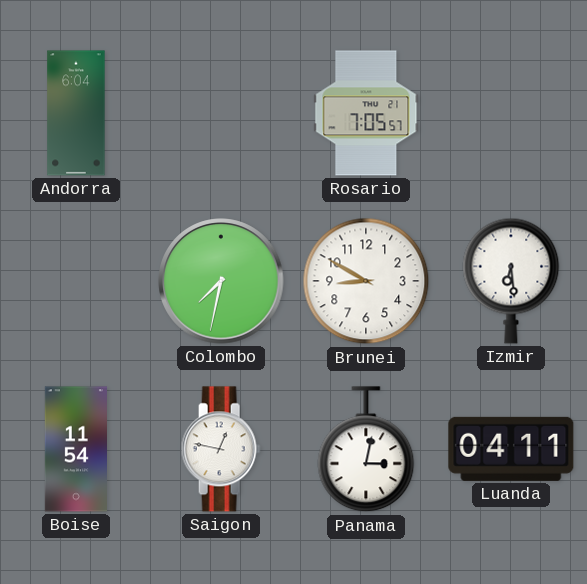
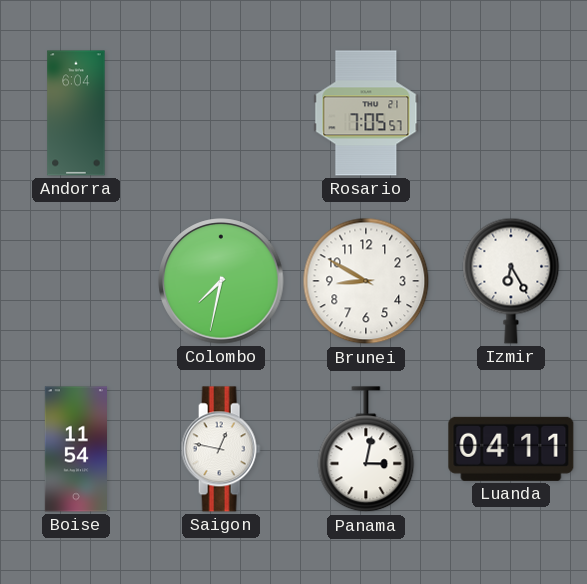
Izmir: 6:29 -> 6:25 (511, 281)
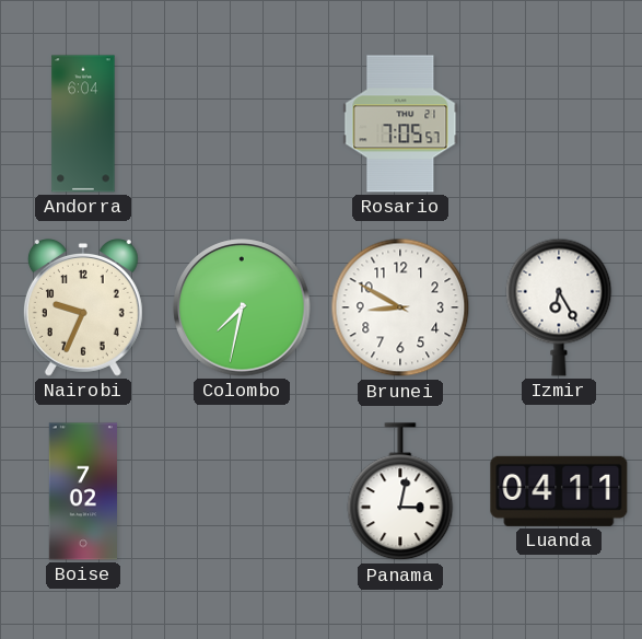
Nairobi: none -> 9:34 (83, 309)
Boise: 11:54 -> 7:02 (82, 491)
Saigon: 12:47 -> none (221, 449)
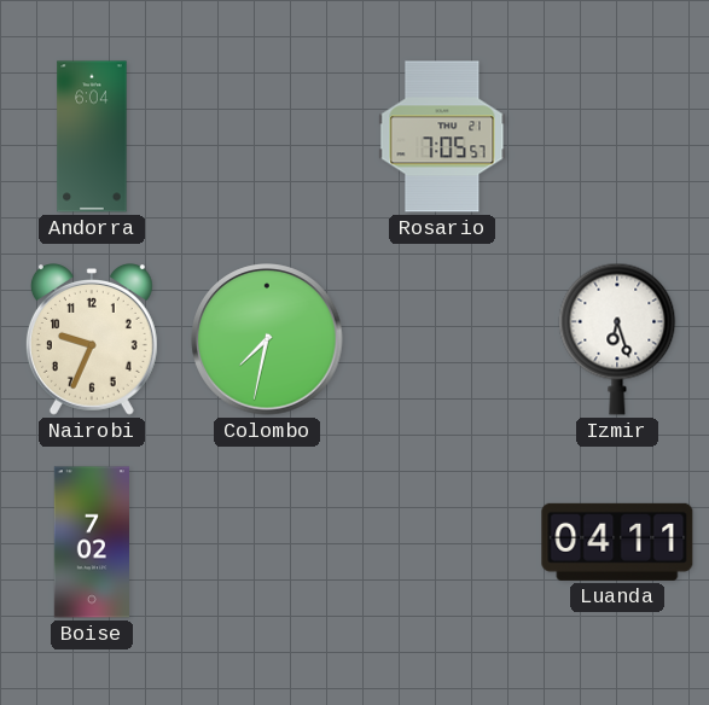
Brunei: 8:50 -> none (400, 307)
Izmir: 6:25 -> 6:27 (617, 339)
Panama: 3:02 -> none (400, 492)
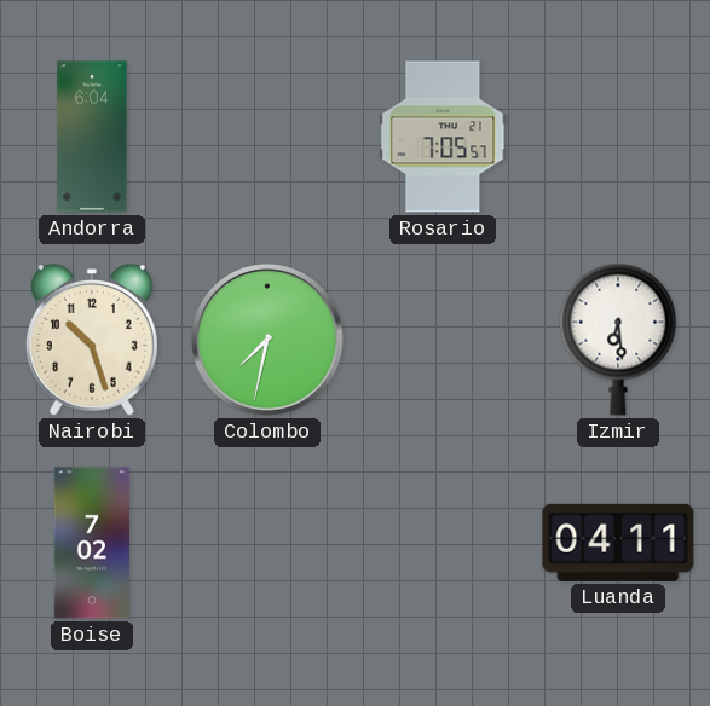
Nairobi: 9:34 -> 10:27 (92, 341)
Izmir: 6:27 -> 6:29 (618, 340)
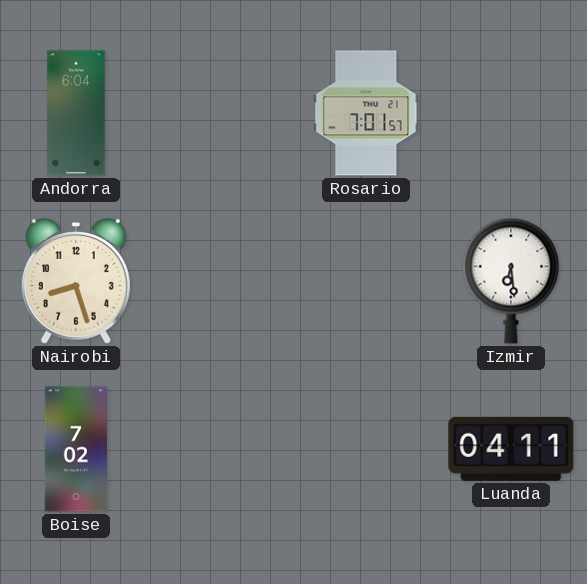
Rosario: 7:05 -> 7:01 (366, 113)
Nairobi: 10:27 -> 8:27 (76, 282)
Colombo: 7:32 -> none (267, 340)
